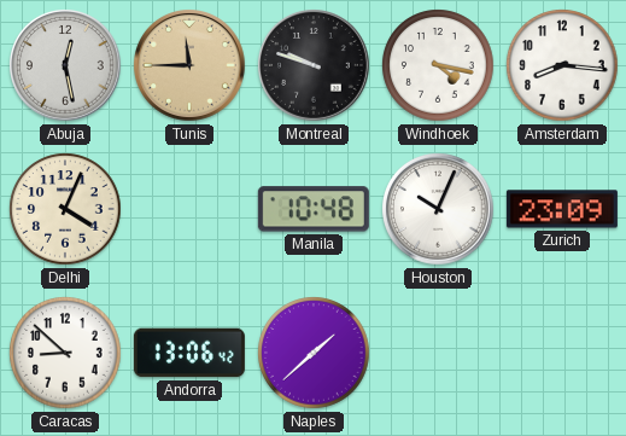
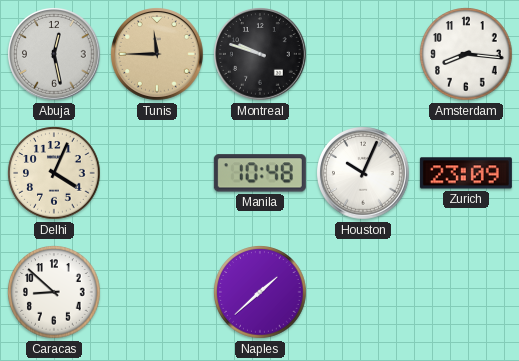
Windhoek: 4:17 -> none (438, 65)
Andorra: 13:06 -> none (189, 353)
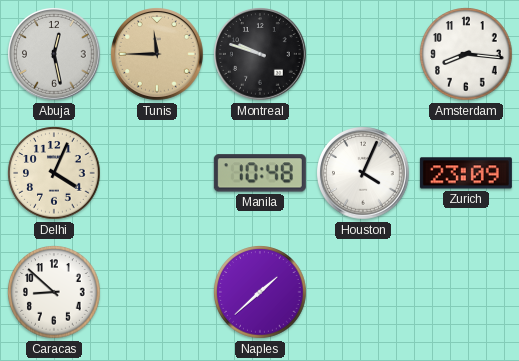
Houston: 10:04 -> 4:04 (364, 174)
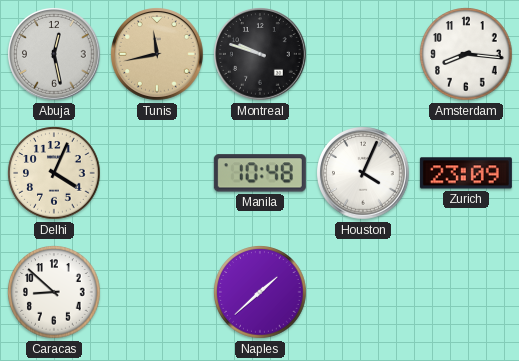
Tunis: 11:45 -> 11:43 (158, 55)
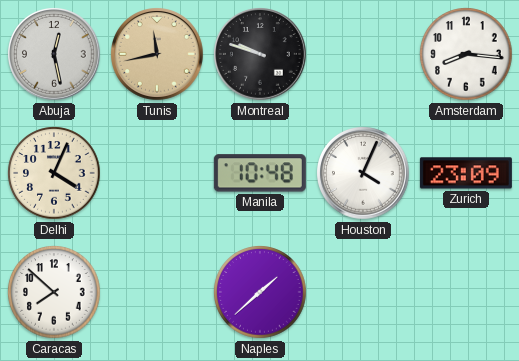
Caracas: 8:52 -> 7:52 (54, 292)
